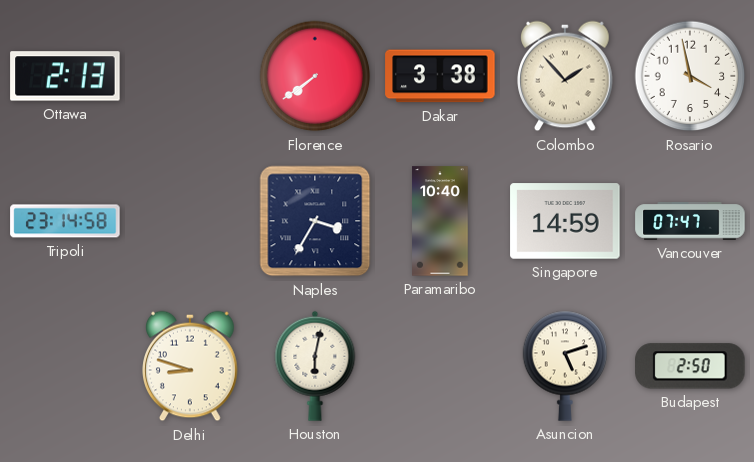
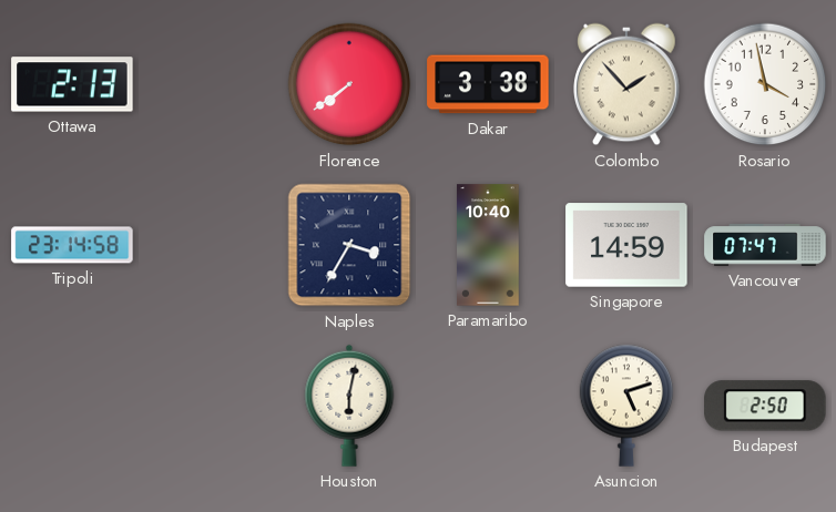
Delhi: 8:48 -> none (190, 366)
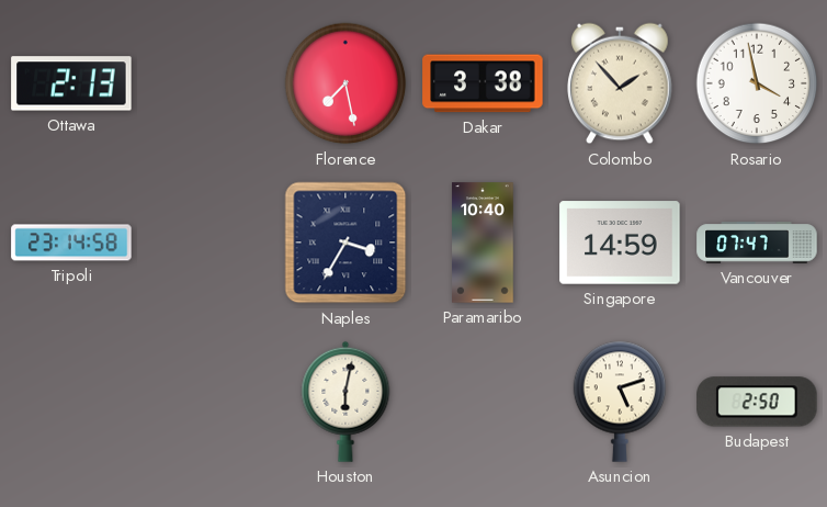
Florence: 7:39 -> 7:28 (345, 83)
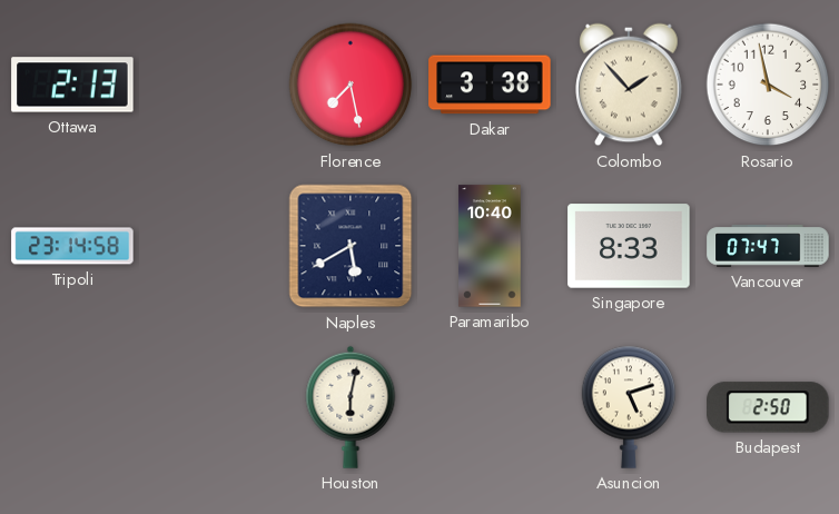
Naples: 3:35 -> 5:40 (351, 246)
Singapore: 14:59 -> 8:33 (629, 246)
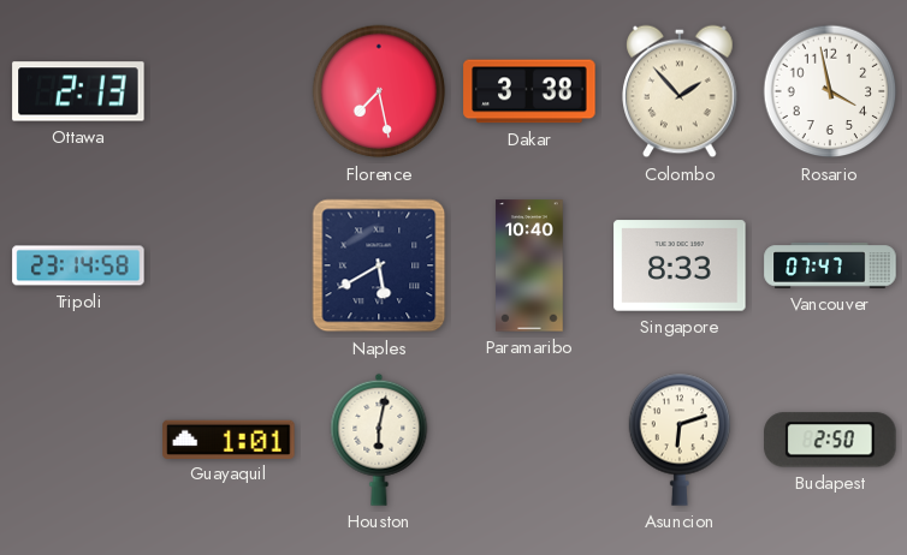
Guayaquil: none -> 1:01 (229, 438)
Asuncion: 5:12 -> 6:12 (680, 440)
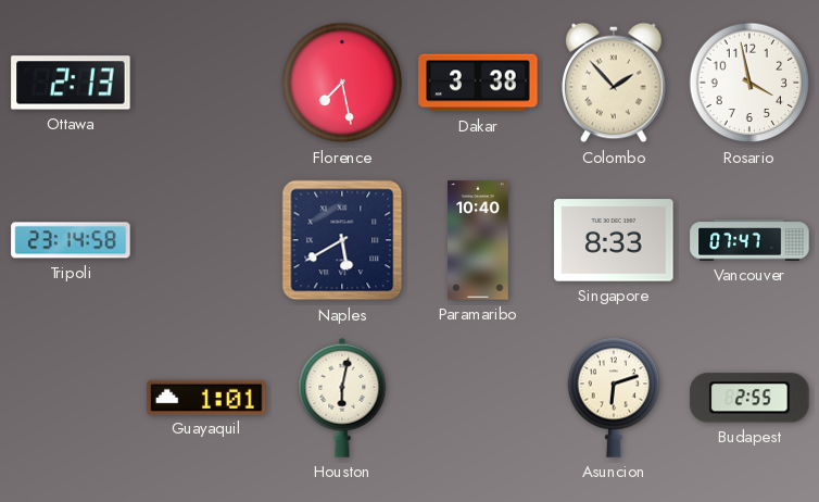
Budapest: 2:50 -> 2:55 (749, 398)
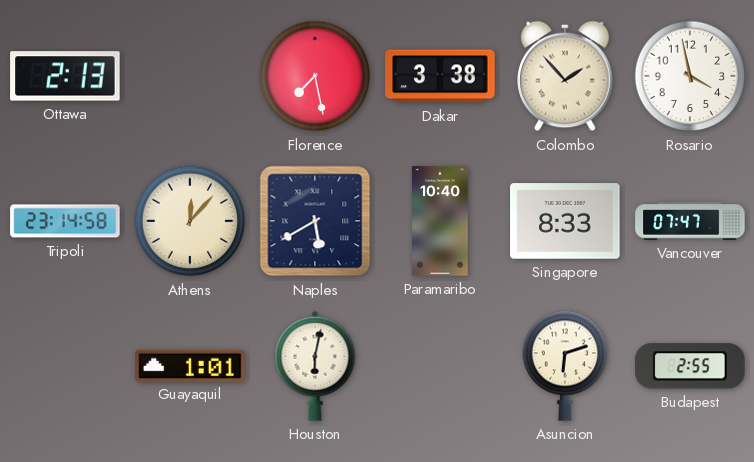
Athens: none -> 12:07 (190, 221)
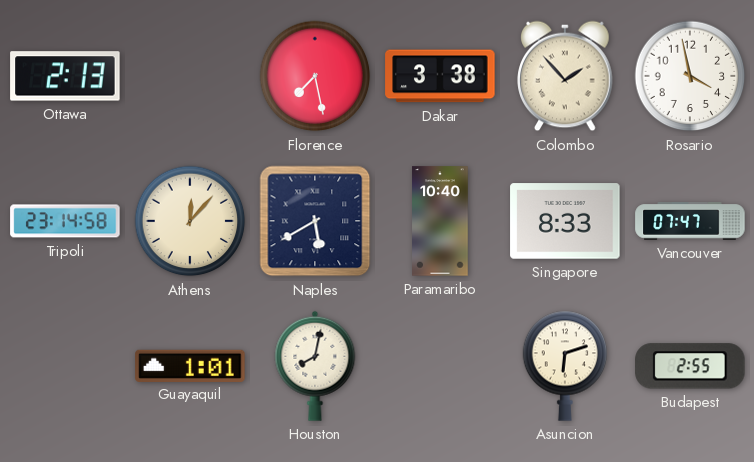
Houston: 6:02 -> 8:02 (315, 366)
